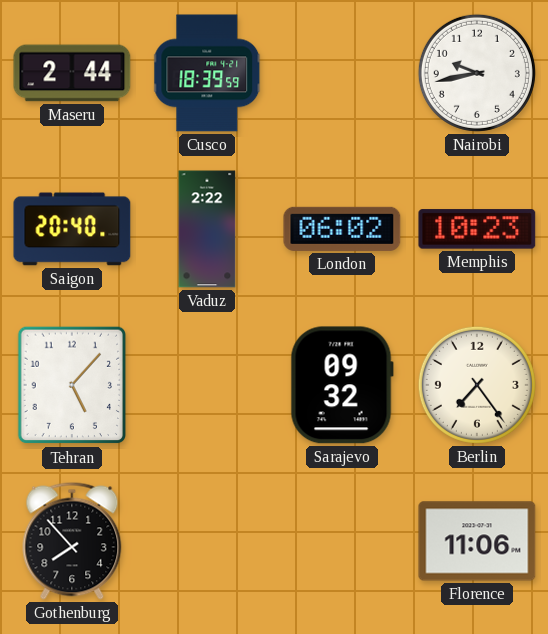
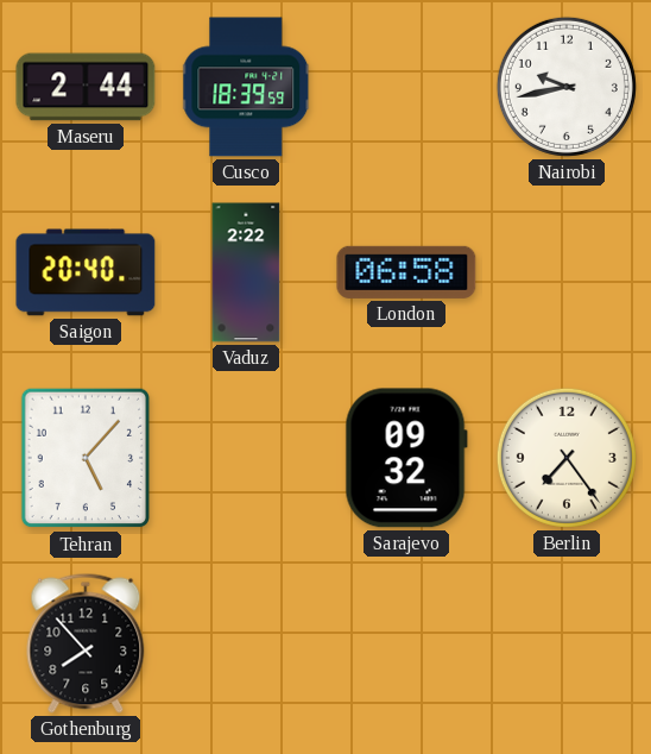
London: 06:02 -> 06:58 (406, 272)
Memphis: 10:23 -> none (477, 229)
Florence: 11:06 -> none (477, 541)
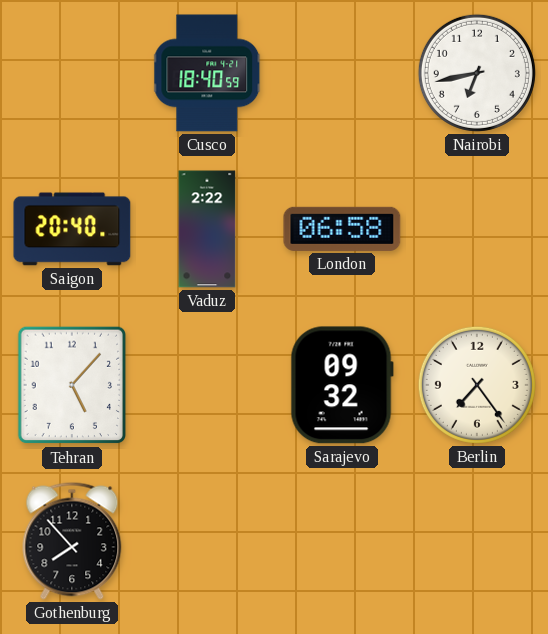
Maseru: 2:44 -> none (86, 87)
Cusco: 18:39 -> 18:40 (208, 73)
Nairobi: 9:43 -> 6:43 (477, 73)
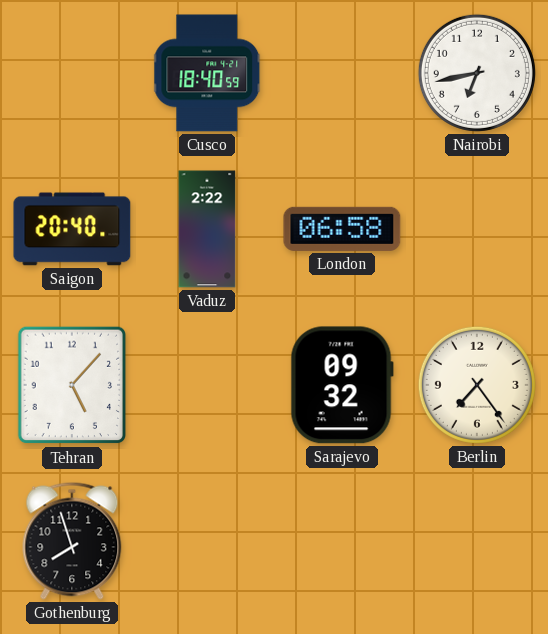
Gothenburg: 7:53 -> 7:57 (72, 541)
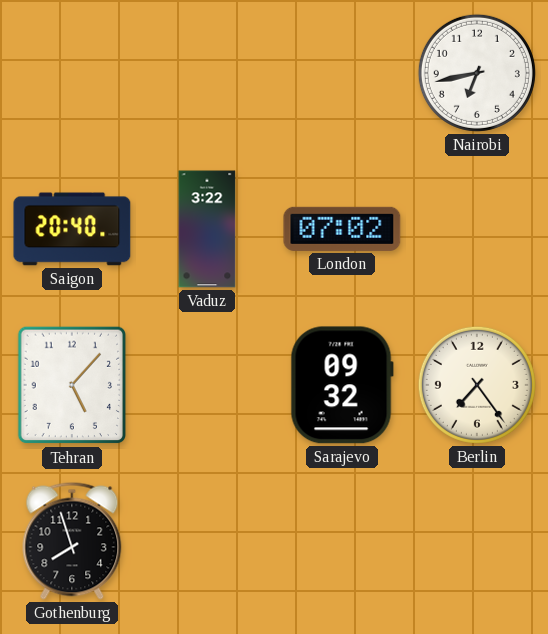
Cusco: 18:40 -> none (208, 73)
Vaduz: 2:22 -> 3:22 (207, 229)
London: 06:58 -> 07:02 (342, 229)
